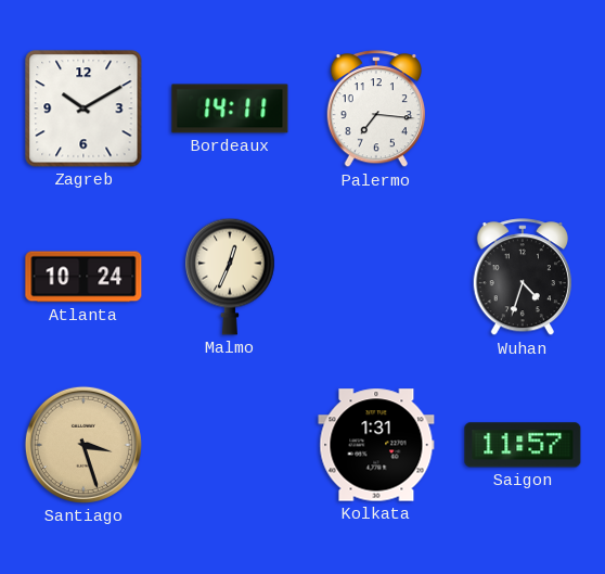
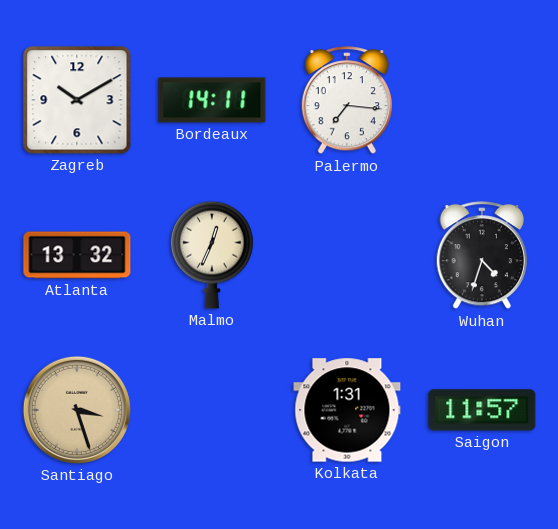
Atlanta: 10:24 -> 13:32 (77, 255)
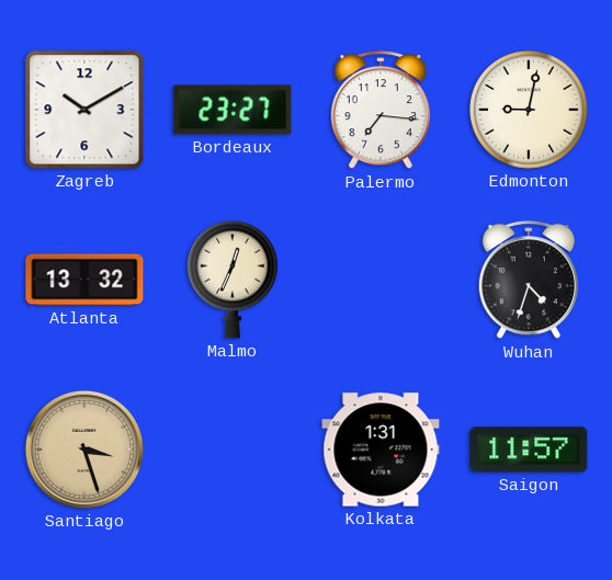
Bordeaux: 14:11 -> 23:27 (233, 110)
Edmonton: none -> 9:02 (529, 110)
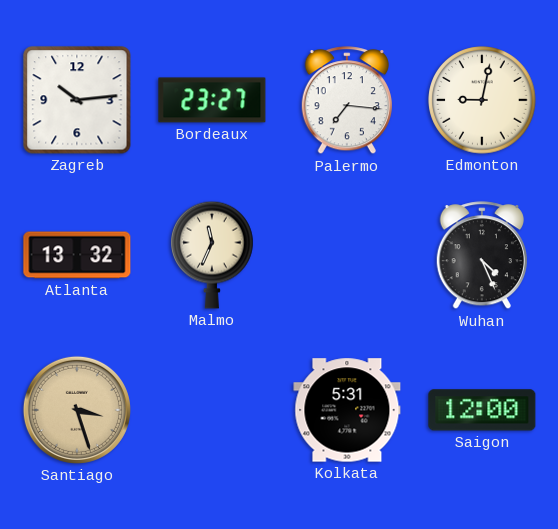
Zagreb: 10:10 -> 10:14 (77, 100)
Malmo: 12:34 -> 11:34 (213, 255)
Wuhan: 4:33 -> 4:26 (482, 256)
Kolkata: 1:31 -> 5:31 (347, 410)
Saigon: 11:57 -> 12:00 (482, 410)
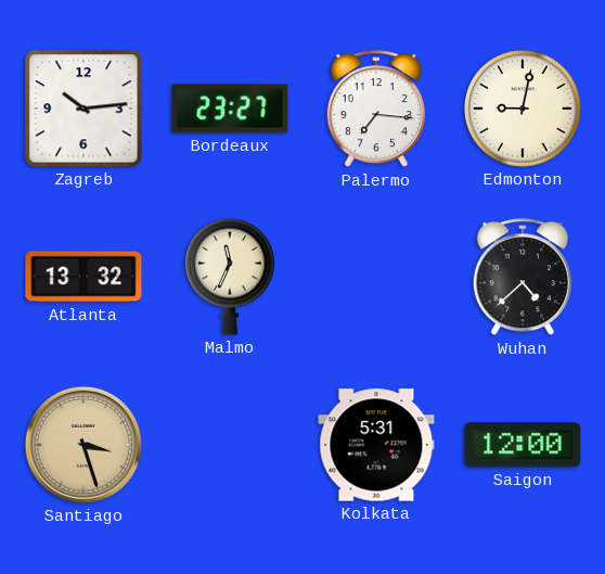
Wuhan: 4:26 -> 4:38 (523, 278)
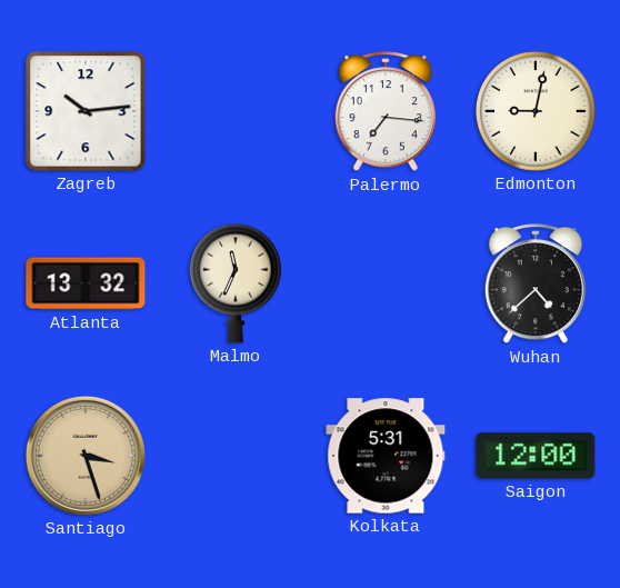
Bordeaux: 23:27 -> none (230, 109)
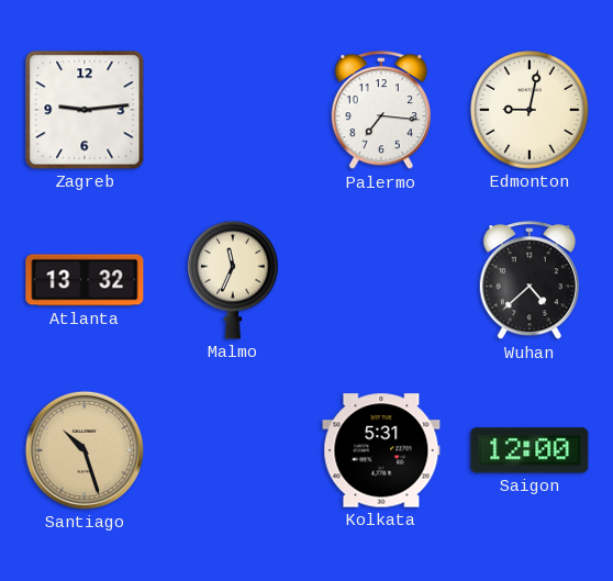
Zagreb: 10:14 -> 9:14 (85, 110)
Santiago: 3:27 -> 10:27 (85, 450)
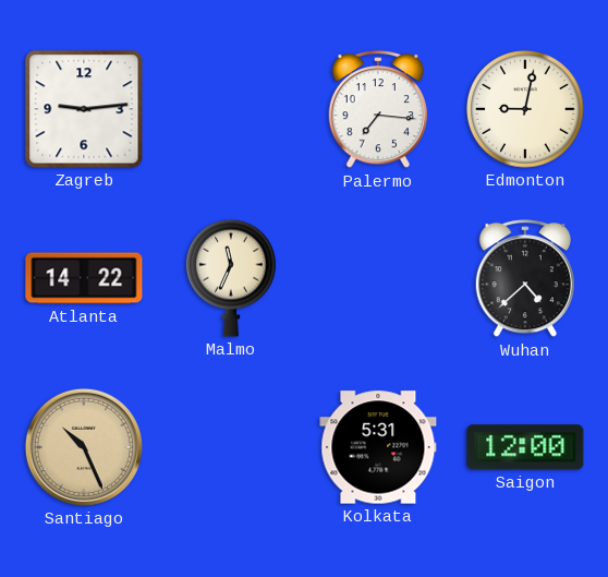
Atlanta: 13:32 -> 14:22 (84, 278)
Santiago: 10:27 -> 10:26 (84, 447)
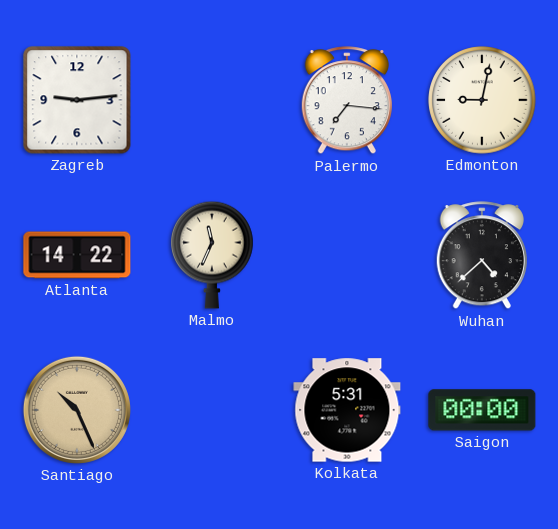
Saigon: 12:00 -> 00:00 (482, 410)
